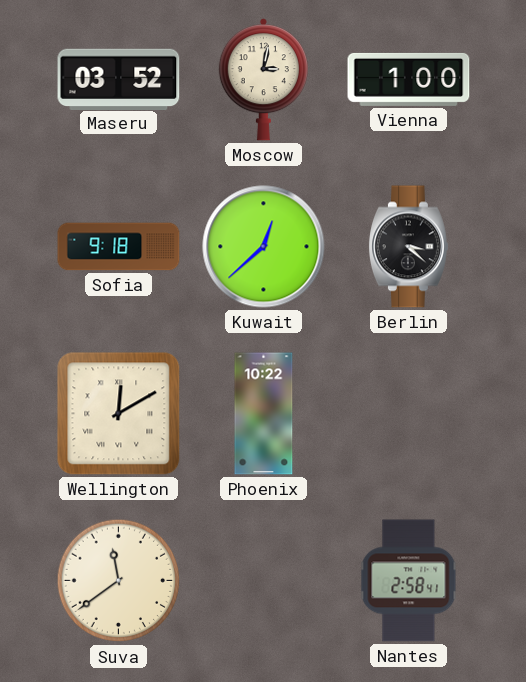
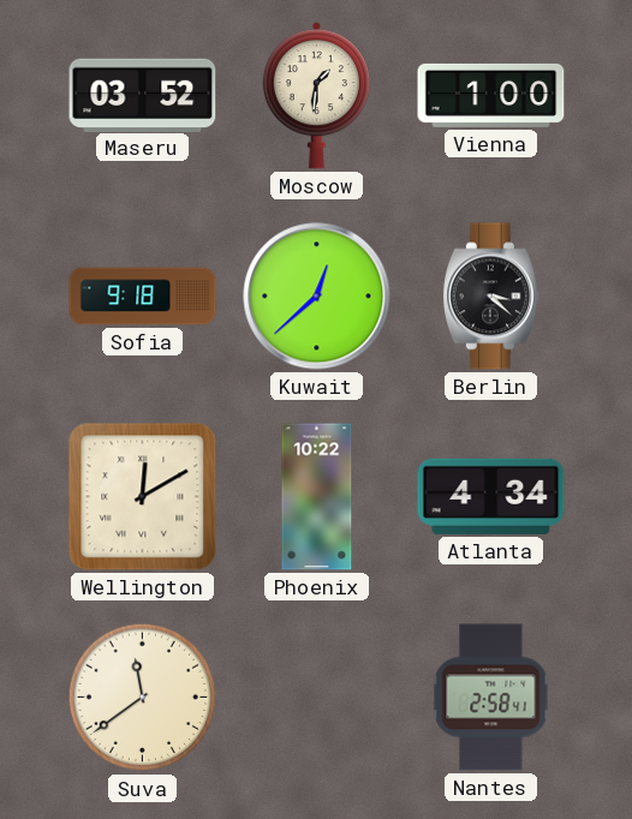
Moscow: 3:02 -> 1:31 (316, 96)
Atlanta: none -> 4:34 (491, 496)
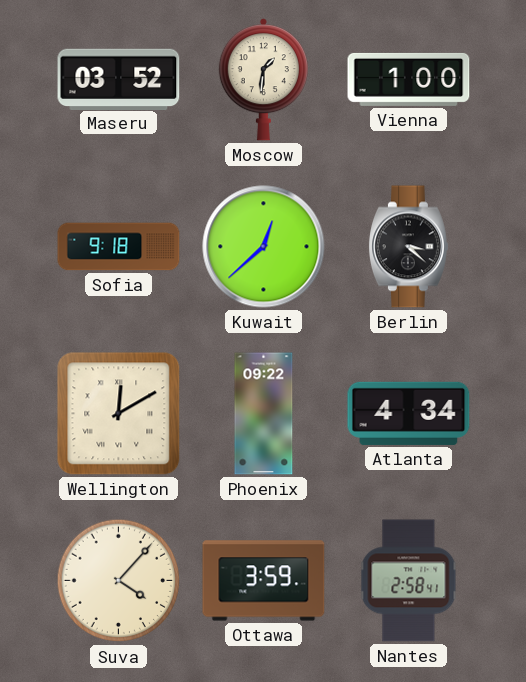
Phoenix: 10:22 -> 09:22 (264, 414)
Suva: 11:39 -> 4:07 (119, 581)
Ottawa: none -> 3:59 (264, 581)
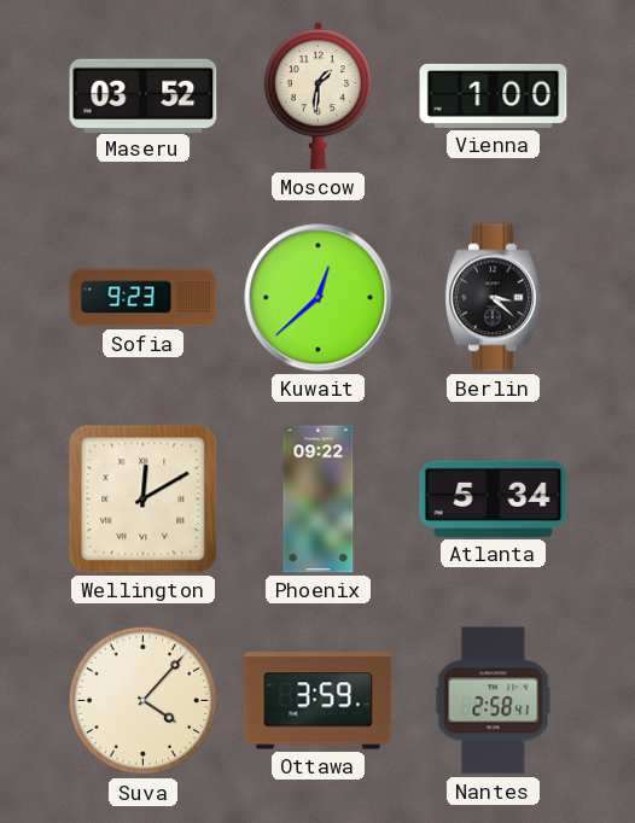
Sofia: 9:18 -> 9:23 (144, 298)
Atlanta: 4:34 -> 5:34 (494, 498)
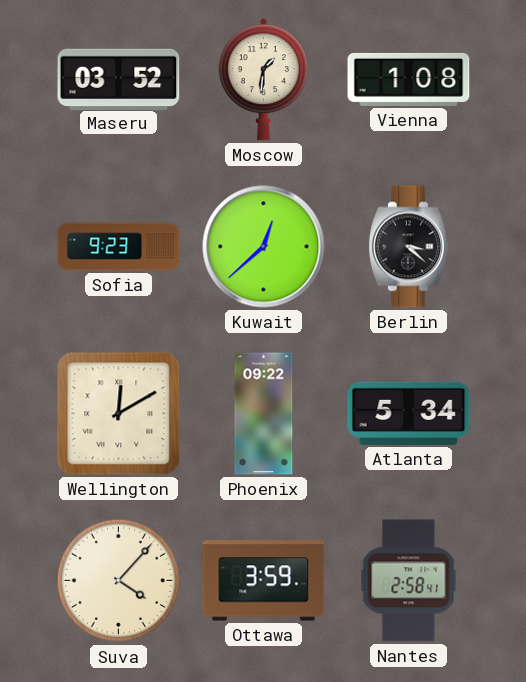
Vienna: 1:00 -> 1:08 (409, 79)
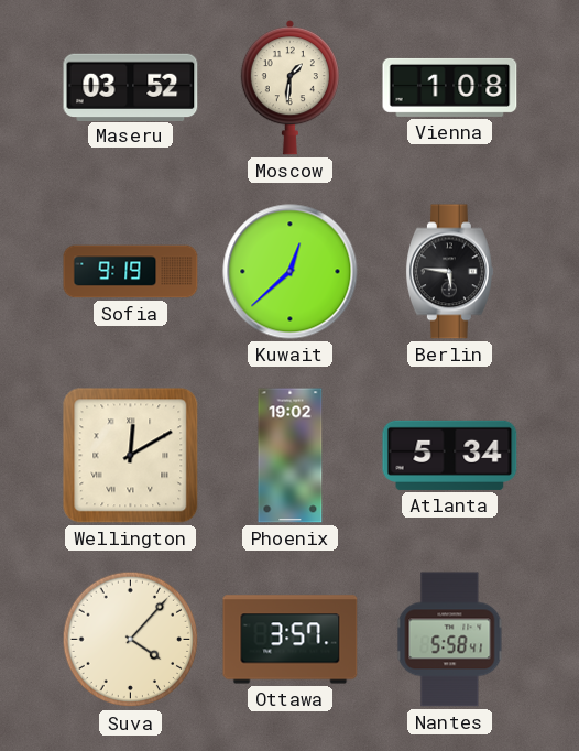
Sofia: 9:23 -> 9:19 (131, 272)
Berlin: 3:22 -> 5:46 (450, 272)
Phoenix: 09:22 -> 19:02 (291, 456)
Ottawa: 3:59 -> 3:57 (291, 640)
Nantes: 2:58 -> 5:58 (450, 640)
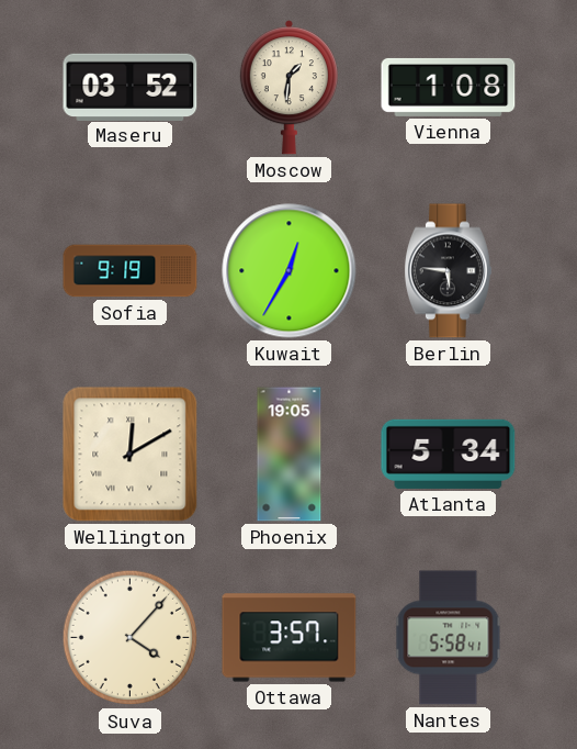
Kuwait: 12:38 -> 12:35 (290, 271)
Phoenix: 19:02 -> 19:05 (290, 455)
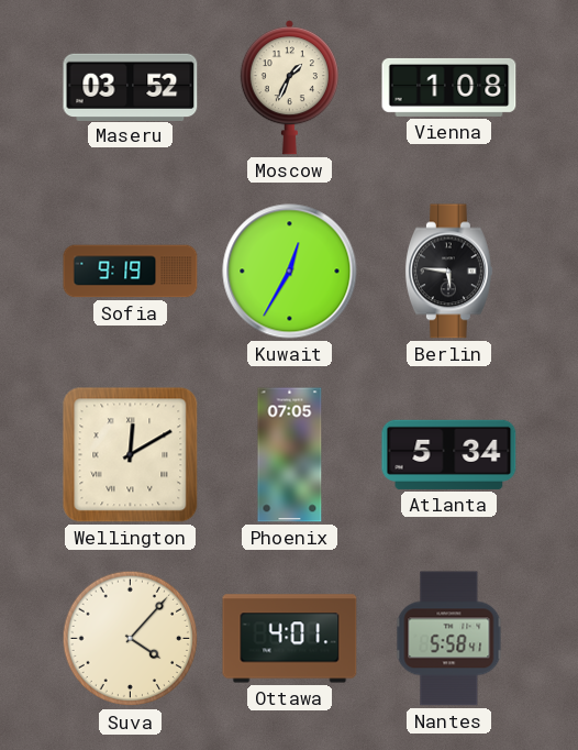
Moscow: 1:31 -> 1:34 (289, 88)
Phoenix: 19:05 -> 07:05 (290, 455)
Ottawa: 3:57 -> 4:01 (290, 639)
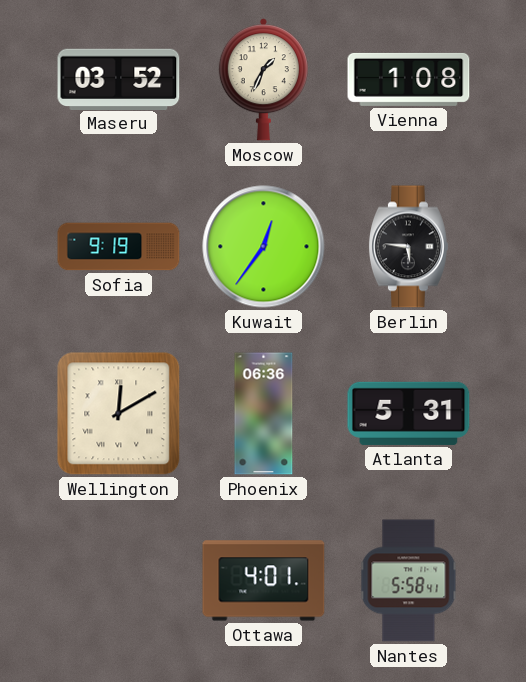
Kuwait: 12:35 -> 12:36 (264, 247)
Phoenix: 07:05 -> 06:36 (264, 414)
Atlanta: 5:34 -> 5:31 (409, 413)
Suva: 4:07 -> none (131, 639)
